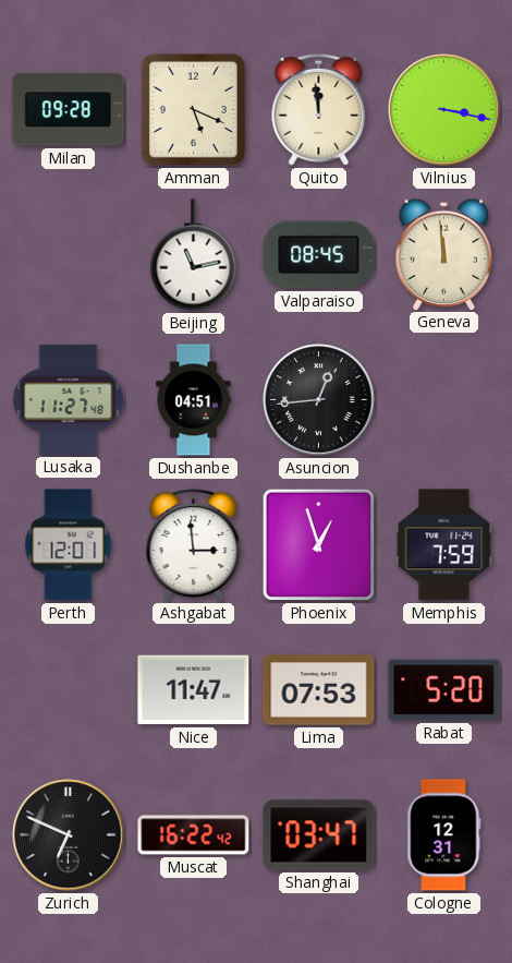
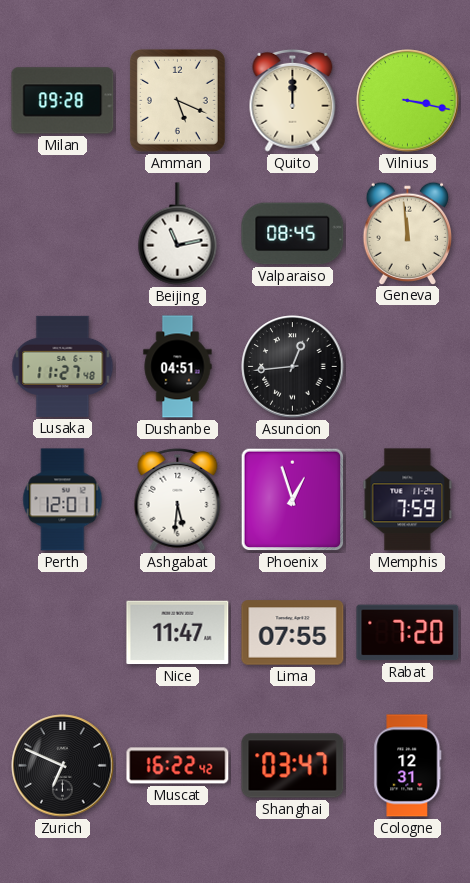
Quito: 11:59 -> 12:00 (293, 100)
Ashgabat: 2:59 -> 5:31 (178, 499)
Lima: 07:53 -> 07:55 (293, 633)
Rabat: 5:20 -> 7:20 (408, 633)
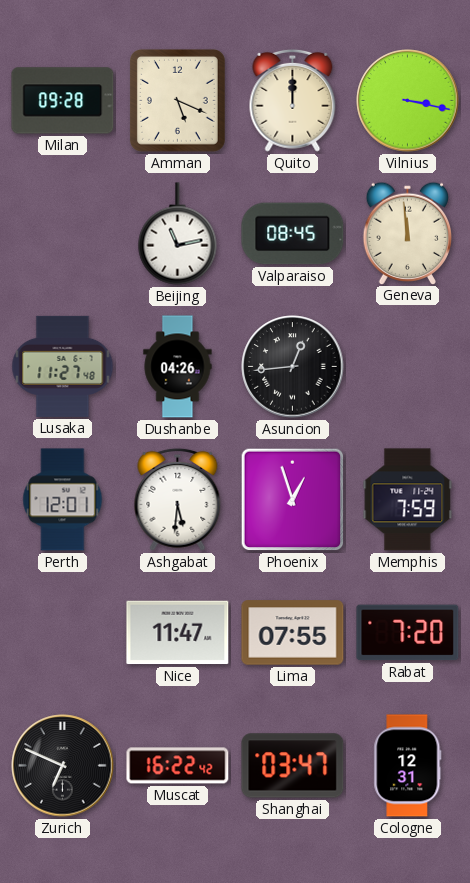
Dushanbe: 04:51 -> 04:26 (178, 367)
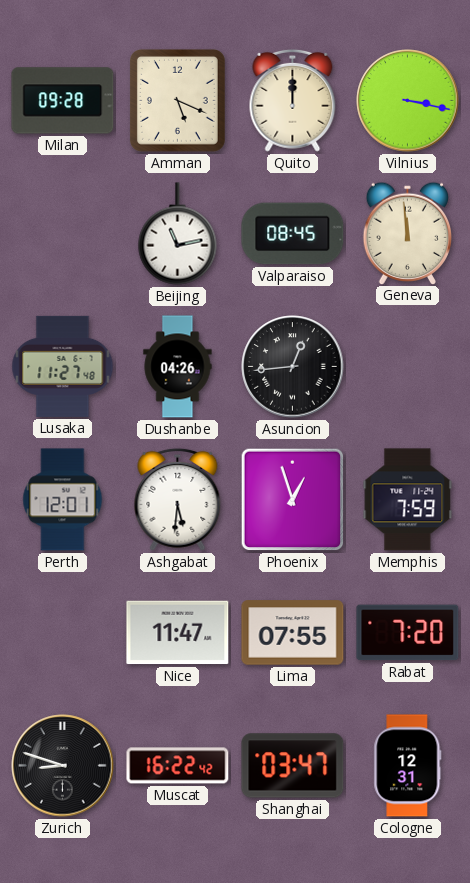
Zurich: 6:49 -> 8:48 (63, 766)
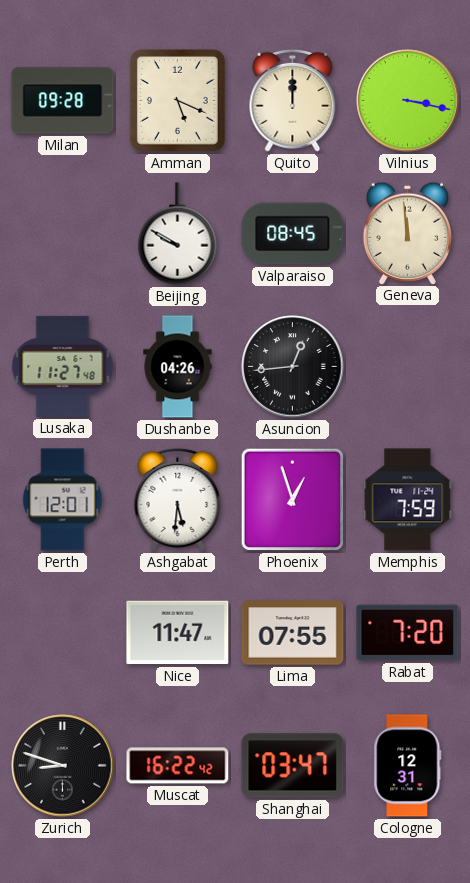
Beijing: 11:13 -> 9:50 (178, 234)
